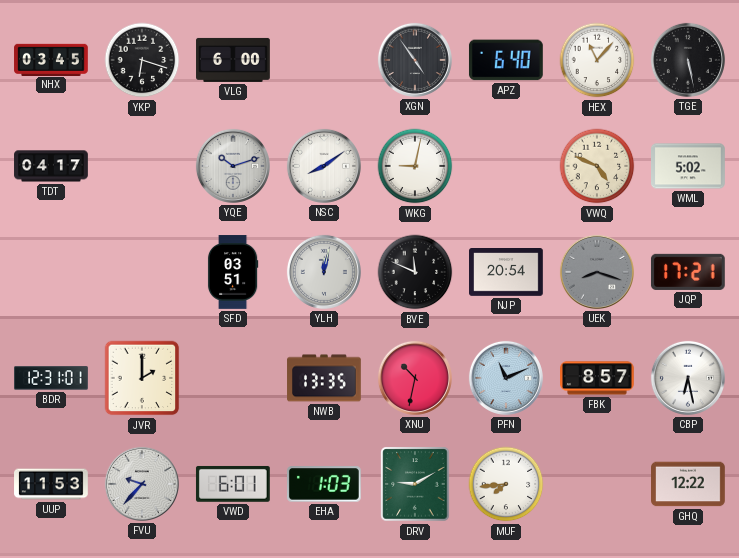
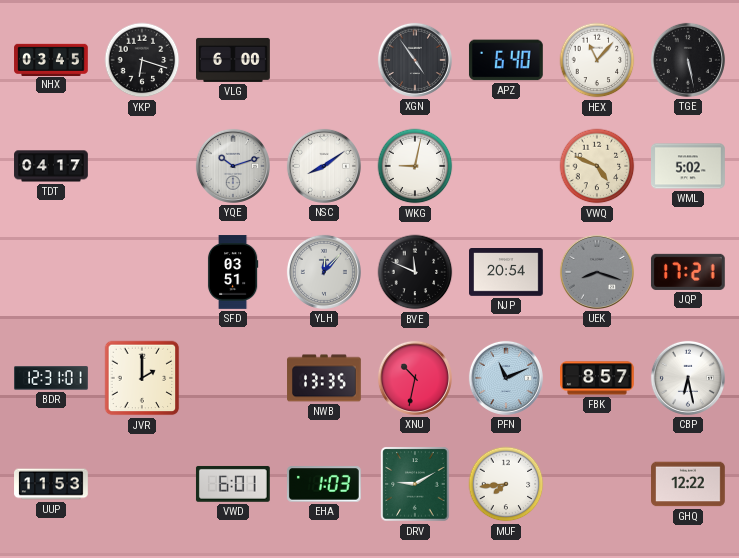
YLH: 12:02 -> 12:07 (324, 272)
FVU: 9:37 -> none (142, 484)
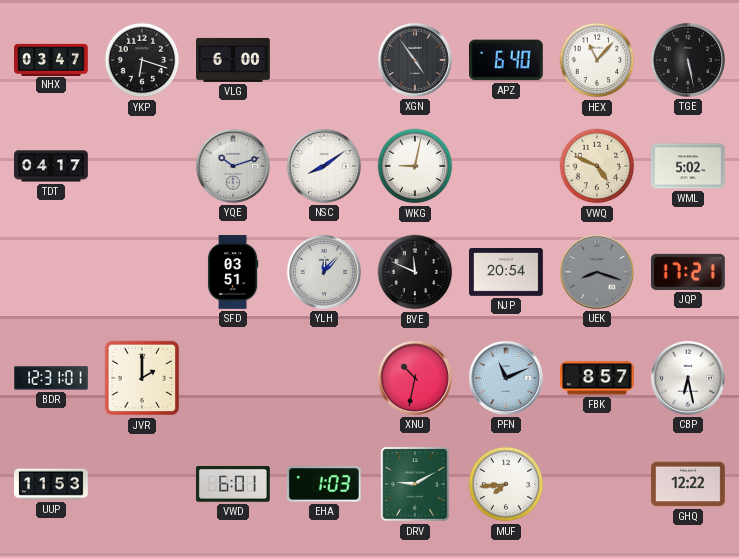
NHX: 03:45 -> 03:47 (51, 59)
NWB: 13:35 -> none (324, 378)
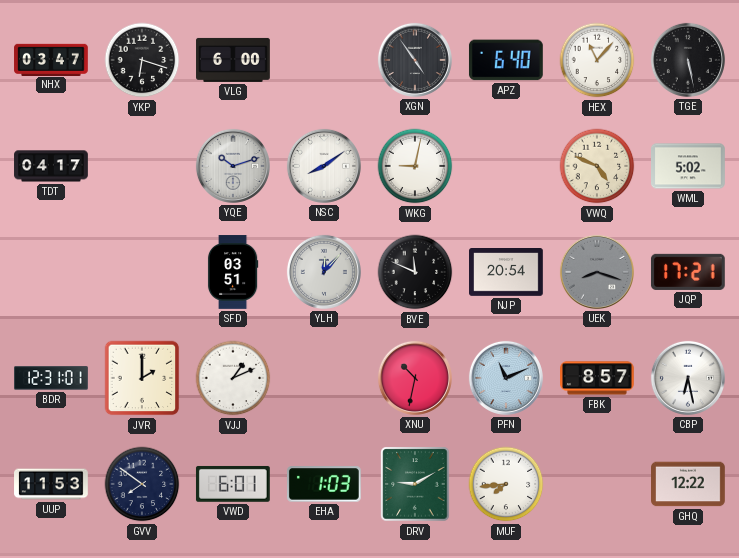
VJJ: none -> 1:11 (233, 378)
GVV: none -> 7:51 (142, 484)
